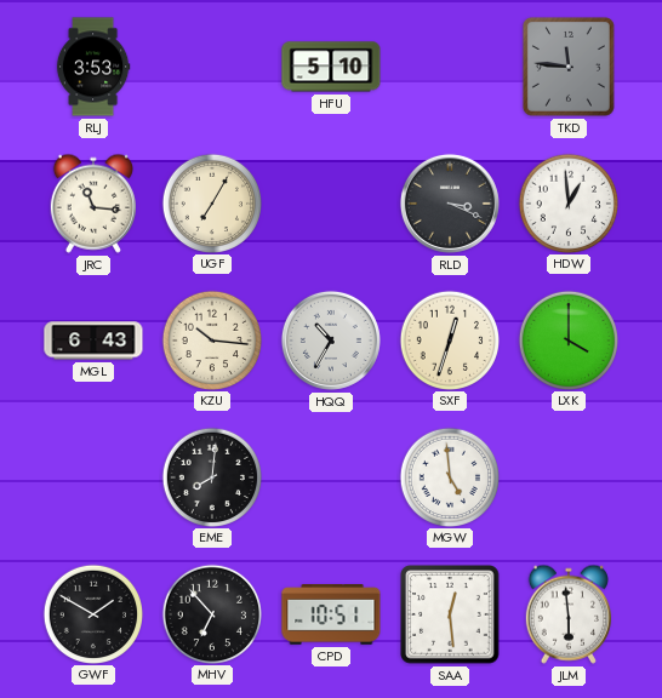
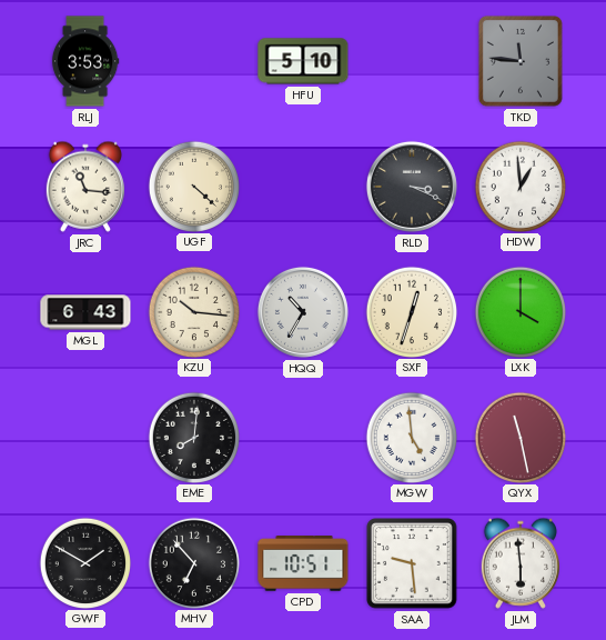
UGF: 7:05 -> 4:22 (193, 186)
QYX: none -> 11:28 (519, 437)
SAA: 12:29 -> 9:29 (412, 563)
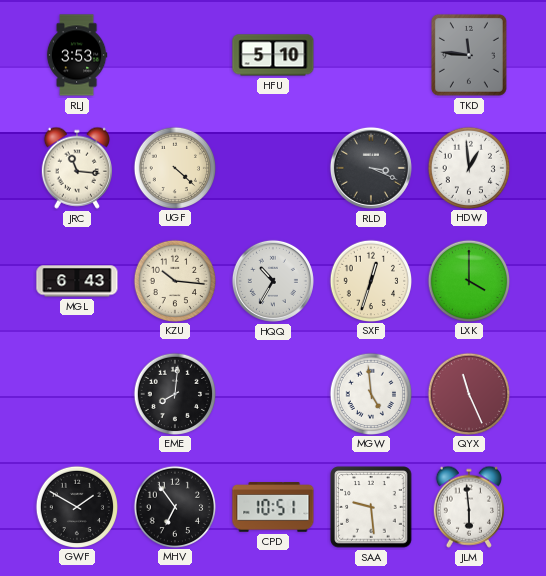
QYX: 11:28 -> 11:26 (468, 393)
MHV: 6:53 -> 6:54 (174, 506)
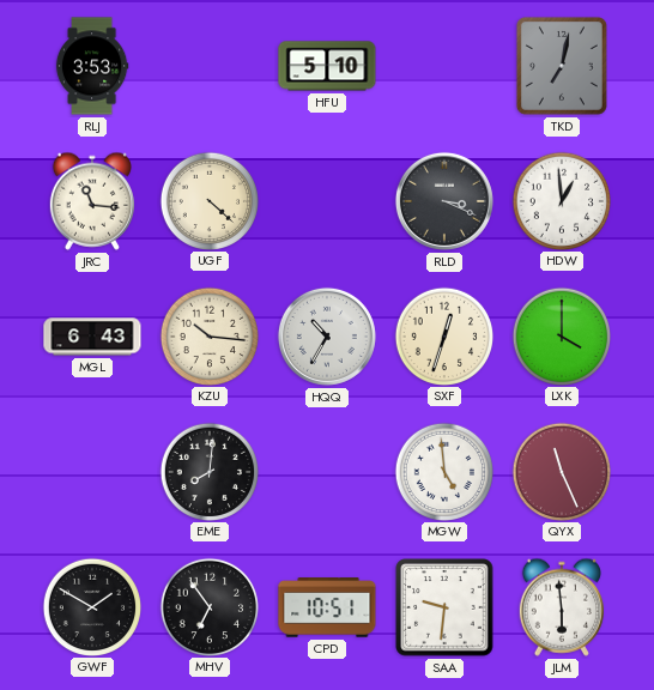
TKD: 11:46 -> 7:02 (562, 66)
SAA: 9:29 -> 9:31 (444, 607)
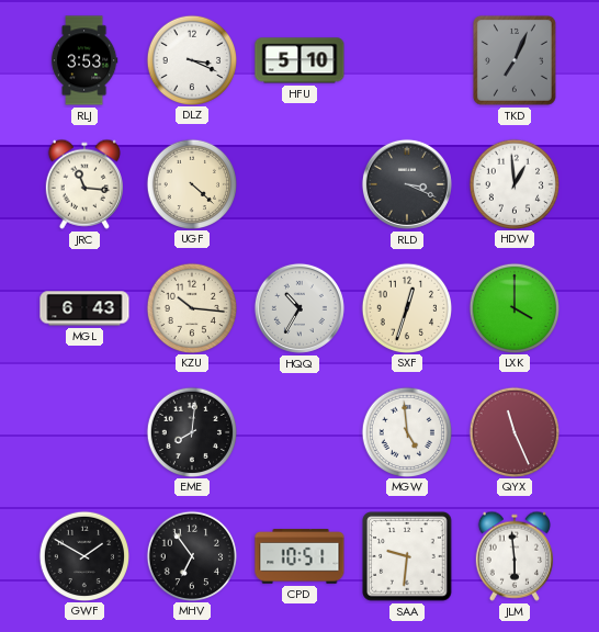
DLZ: none -> 3:19 (191, 59)
TKD: 7:02 -> 7:04 (515, 60)
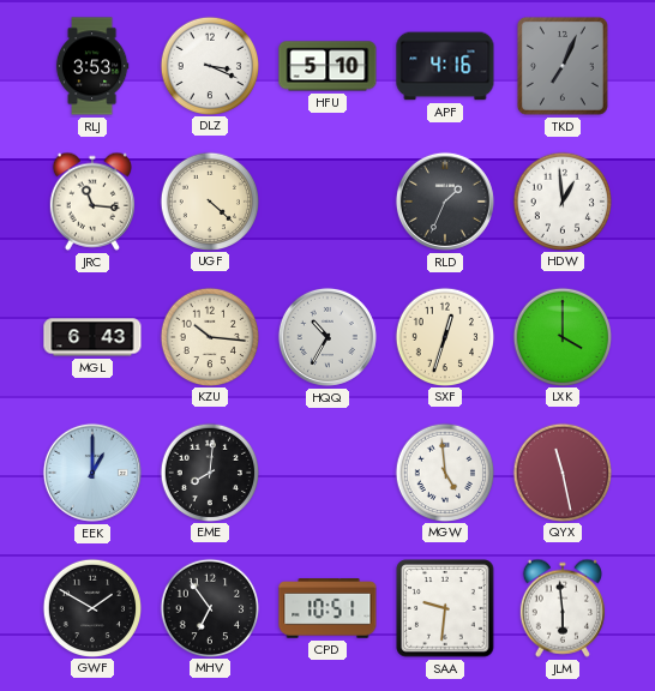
APF: none -> 4:16 (445, 66)
RLD: 3:19 -> 1:34 (445, 202)
EEK: none -> 1:00 (92, 473)
QYX: 11:26 -> 11:28 (561, 471)
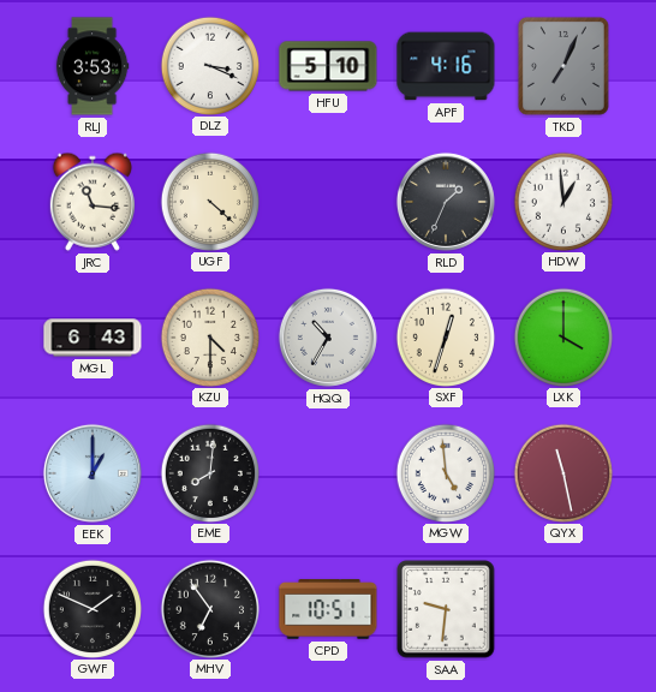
KZU: 10:16 -> 4:30 (209, 336)
GWF: 1:50 -> 1:49 (91, 608)
JLM: 5:59 -> none (563, 608)
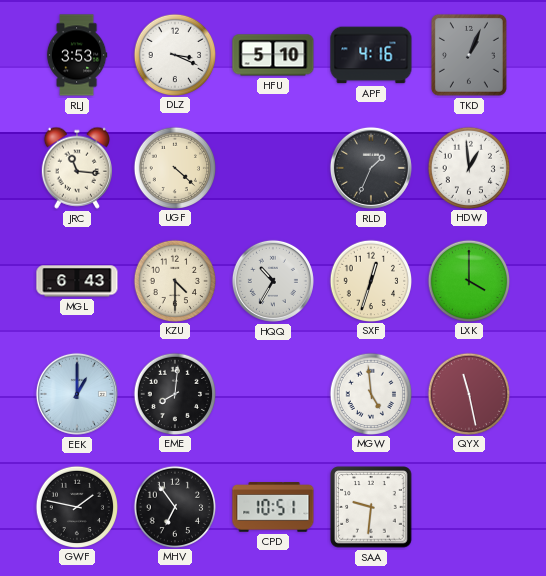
TKD: 7:04 -> 1:04 (469, 55)
GWF: 1:49 -> 1:47 (76, 506)
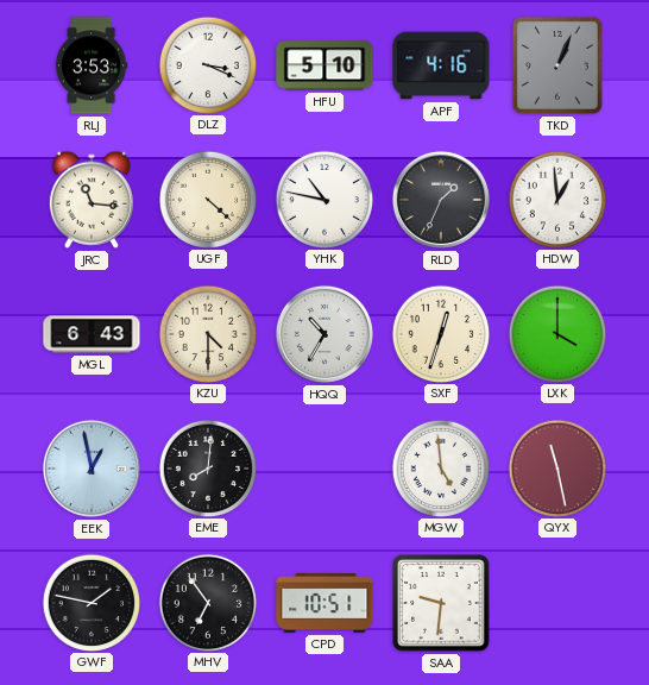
YHK: none -> 10:47 (323, 199)
EEK: 1:00 -> 12:58 (92, 469)
